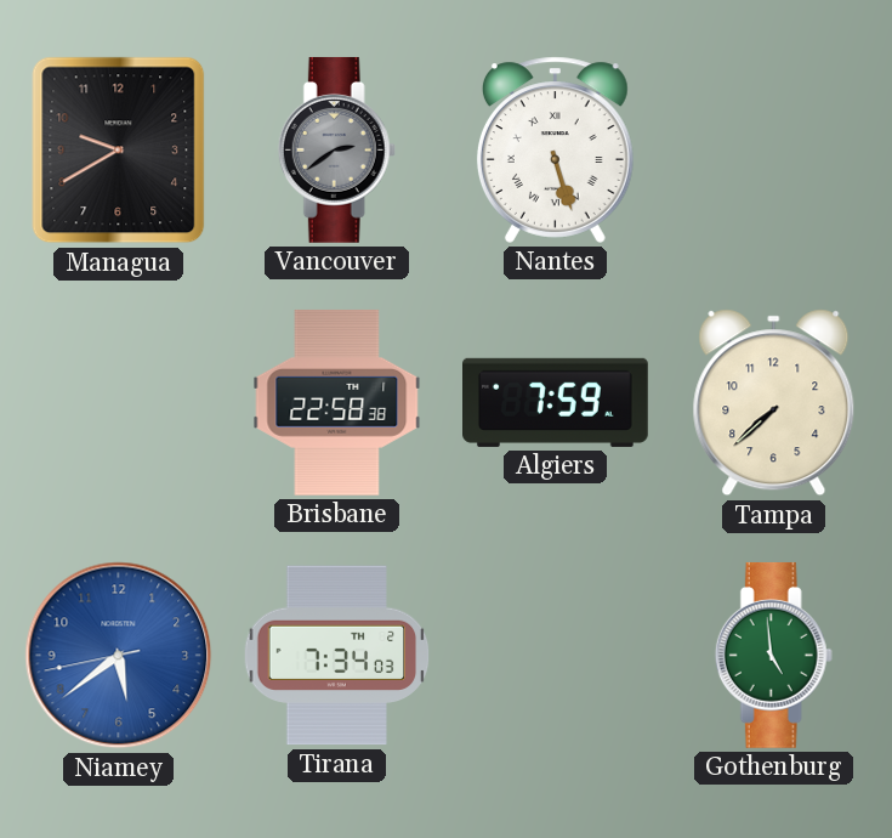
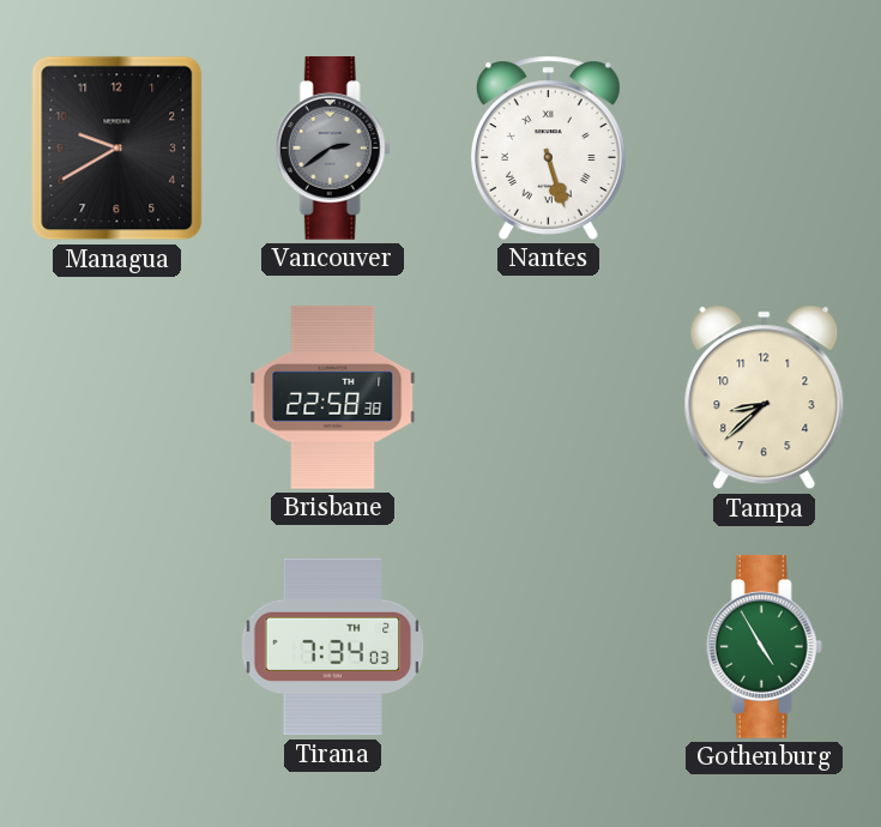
Algiers: 7:59 -> none (556, 402)
Tampa: 7:38 -> 8:38 (765, 398)
Niamey: 5:38 -> none (119, 656)
Gothenburg: 4:59 -> 4:55 (764, 646)
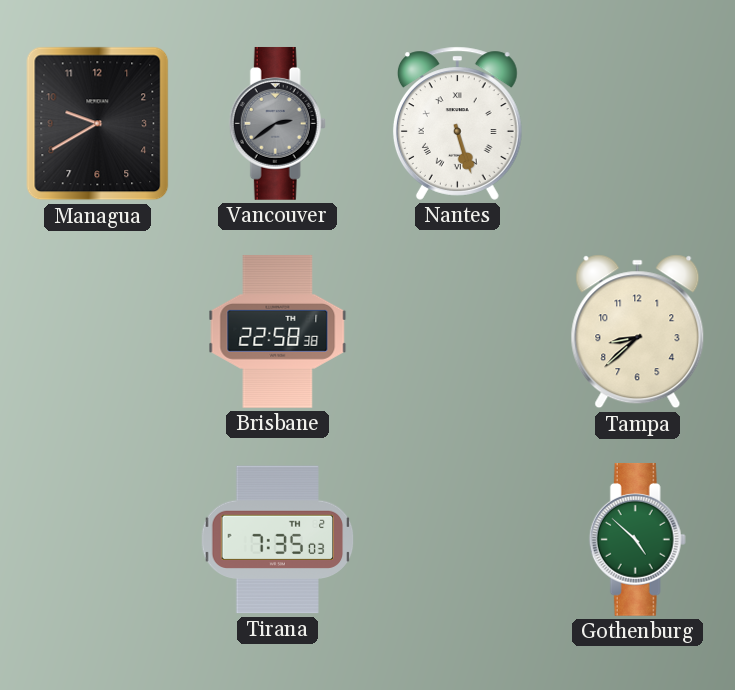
Tirana: 7:34 -> 7:35 (278, 540)
Gothenburg: 4:55 -> 4:52 (637, 539)
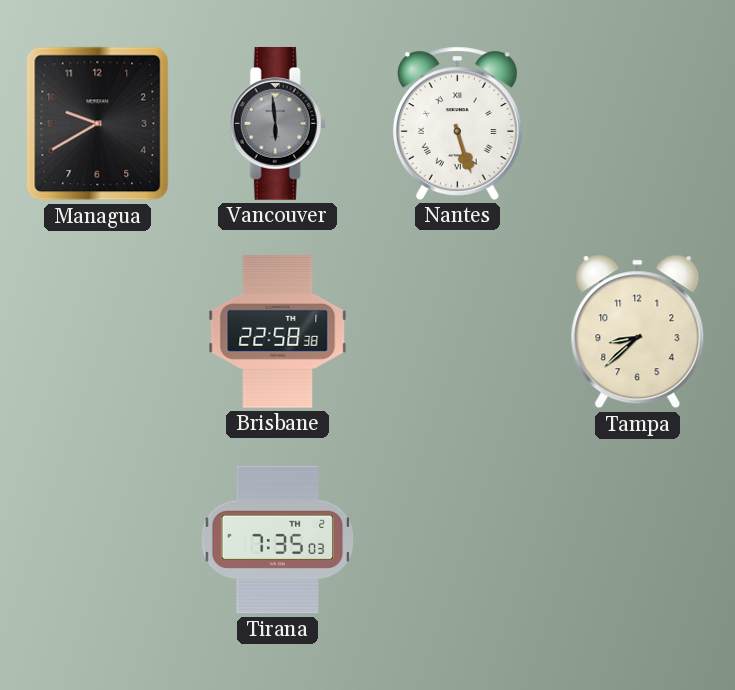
Vancouver: 2:39 -> 5:59 (277, 123)
Gothenburg: 4:52 -> none (637, 539)
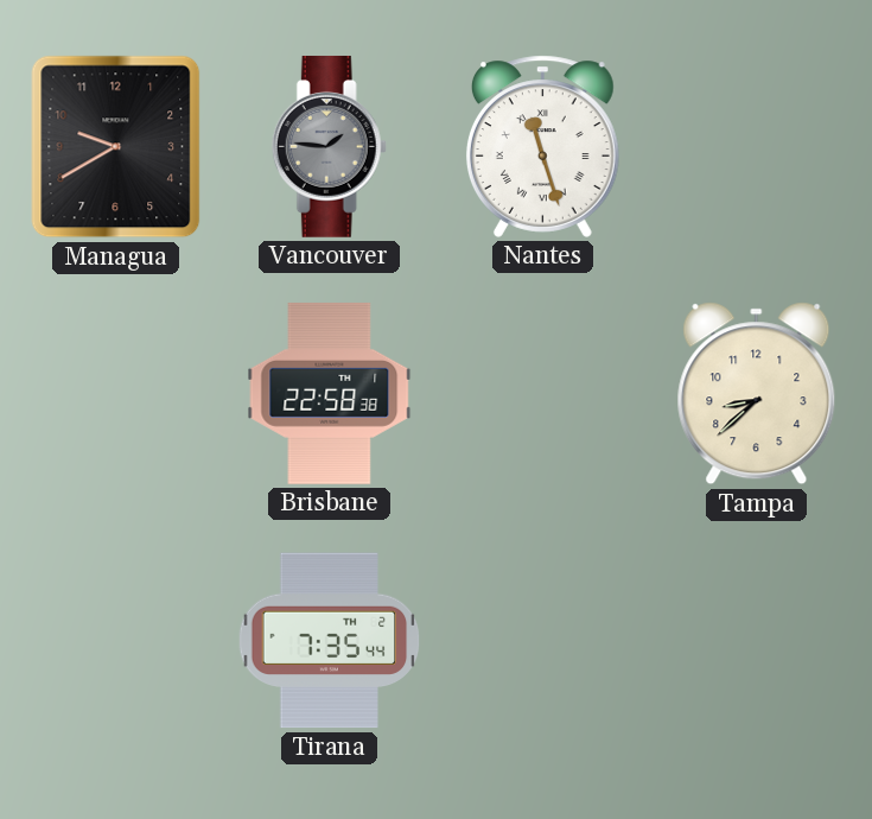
Vancouver: 5:59 -> 1:46 (329, 146)
Nantes: 5:27 -> 11:27 (542, 146)
Tirana: 7:35:03 -> 7:35:44 (330, 641)
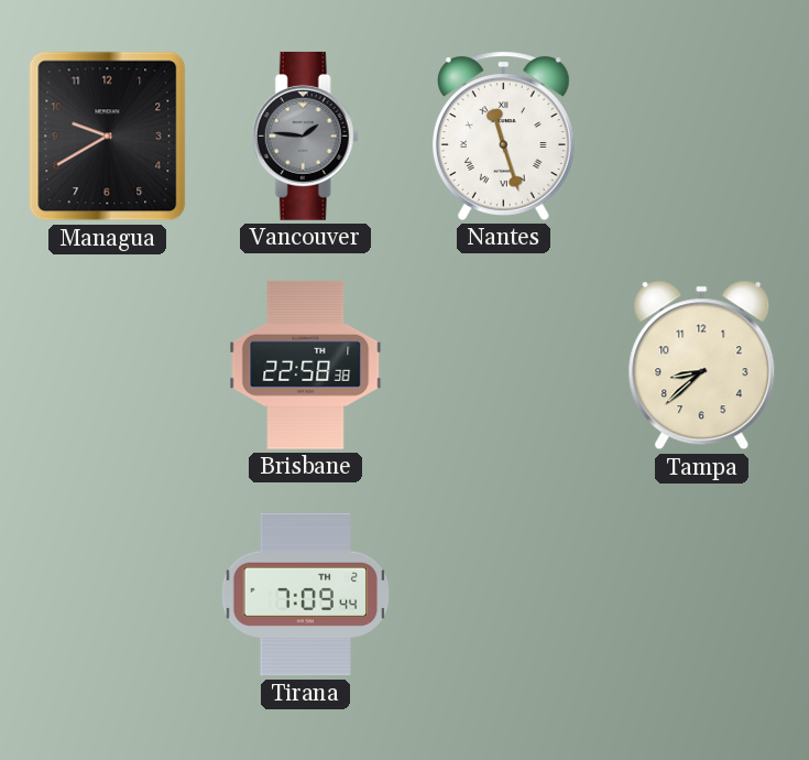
Tirana: 7:35 -> 7:09 (306, 595)
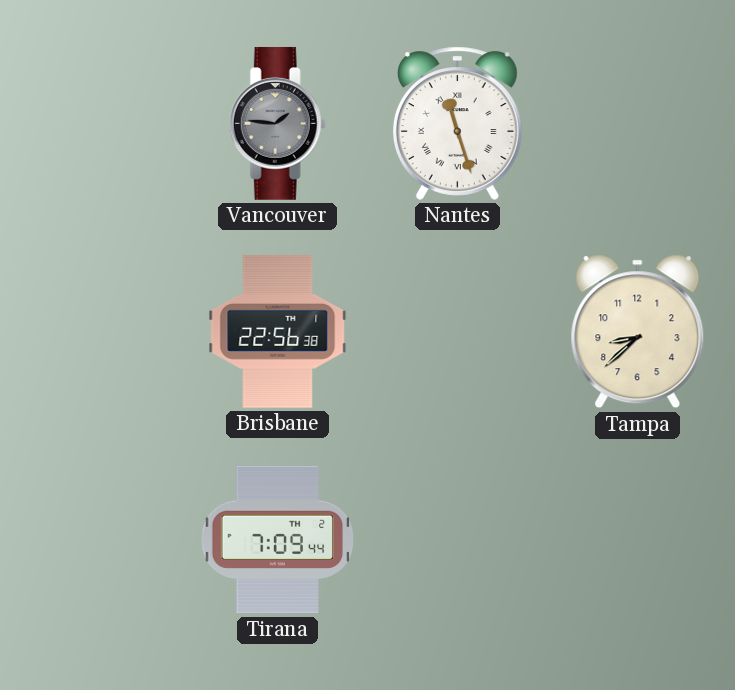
Managua: 9:40 -> none (108, 137)
Brisbane: 22:58 -> 22:56 (278, 331)
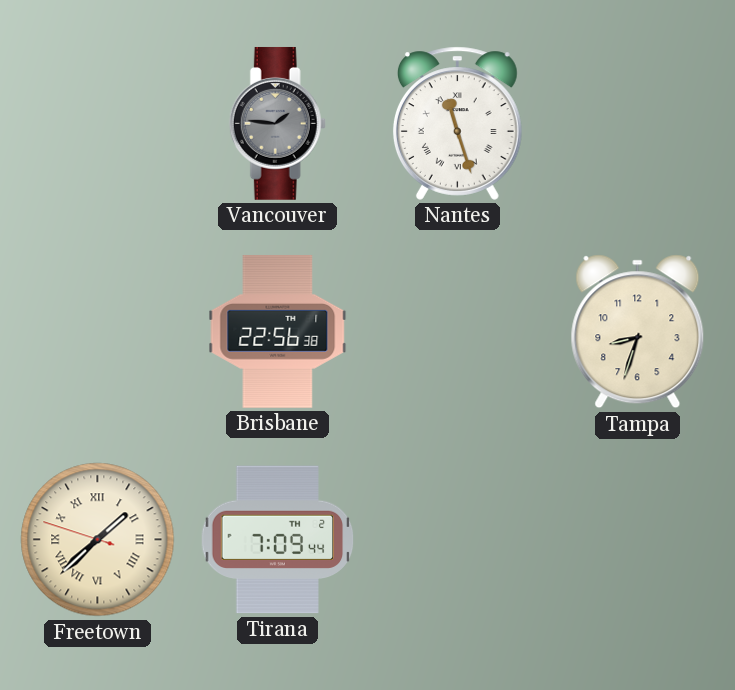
Tampa: 8:38 -> 8:33 (638, 332)
Freetown: none -> 1:37 (98, 540)
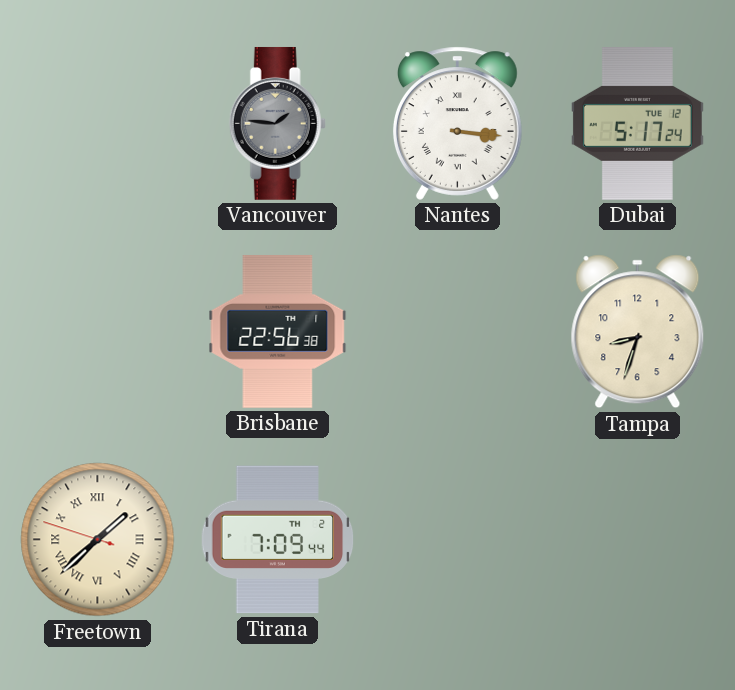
Nantes: 11:27 -> 3:16 (457, 123)
Dubai: none -> 5:17 (637, 124)
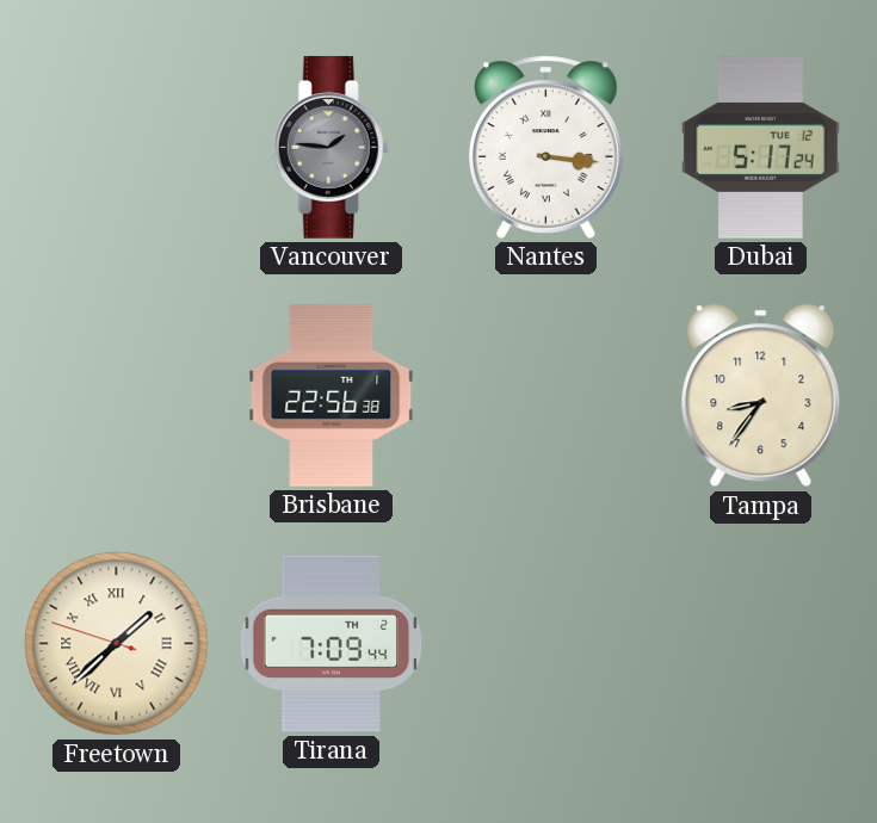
Tampa: 8:33 -> 8:36 (761, 396)
